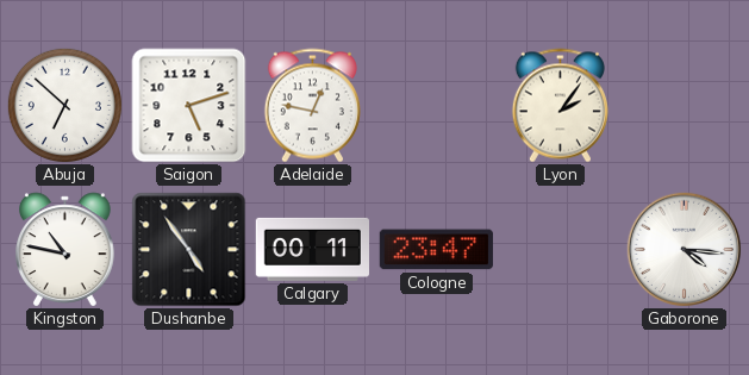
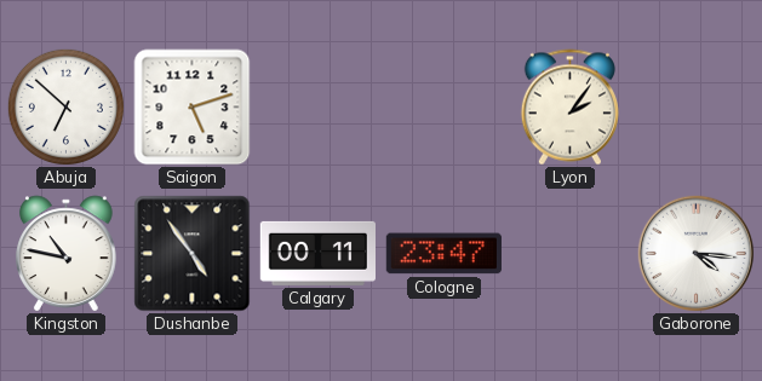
Adelaide: 12:47 -> none (312, 106)
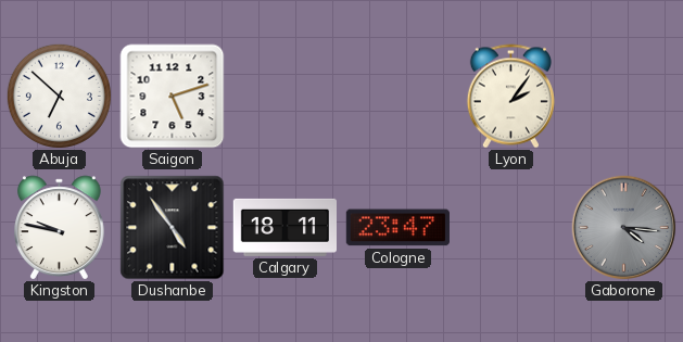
Kingston: 10:47 -> 9:47 (60, 228)
Calgary: 00:11 -> 18:11 (284, 227)
Gaborone dial: white -> grey (624, 228)
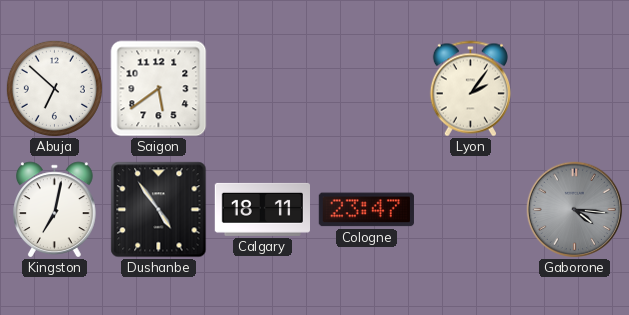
Saigon: 5:12 -> 5:39 (159, 89)
Kingston: 9:47 -> 7:02 (55, 210)
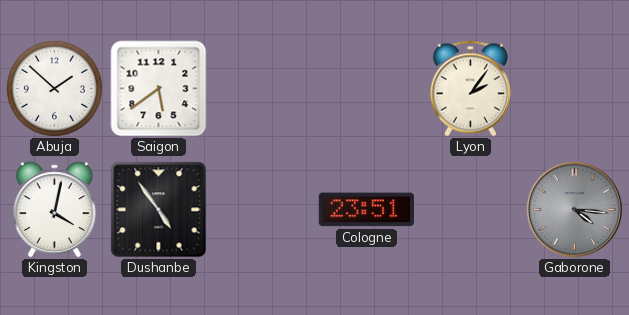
Abuja: 6:52 -> 1:52 (54, 88)
Kingston: 7:02 -> 4:02 (55, 210)
Calgary: 18:11 -> none (262, 209)
Cologne: 23:47 -> 23:51 (366, 210)
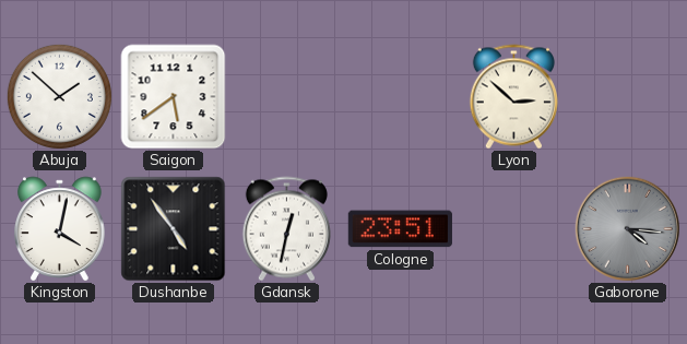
Lyon: 2:06 -> 2:52 (513, 97)
Gdansk: none -> 12:32 (286, 229)
